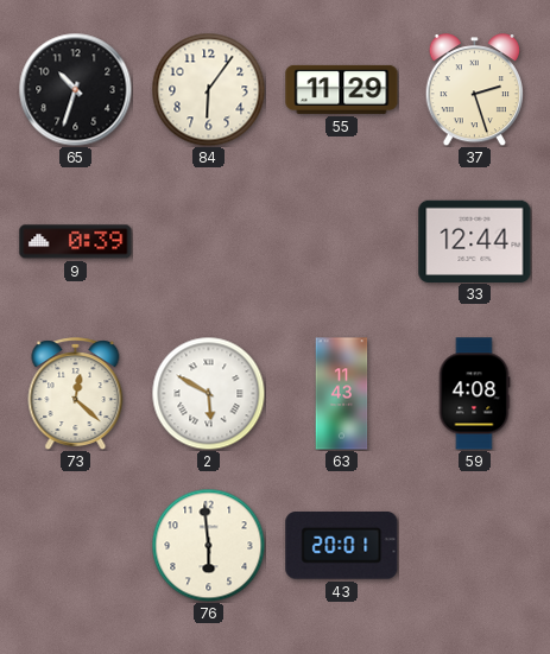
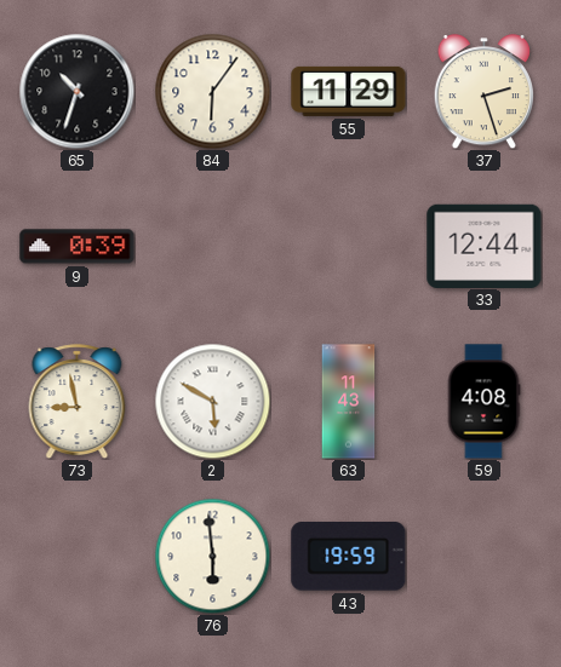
73: 12:22 -> 8:58 (78, 402)
43: 20:01 -> 19:59 (349, 557)
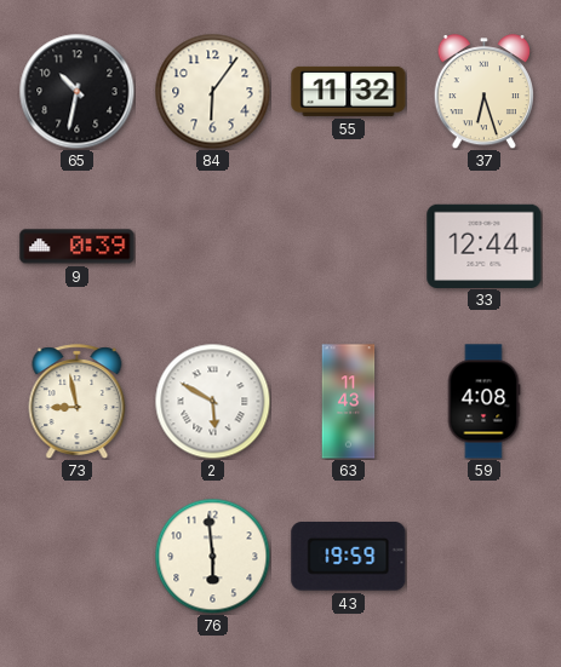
65: 10:33 -> 10:32 (76, 91)
55: 11:29 -> 11:32 (349, 91)
37: 2:27 -> 6:27 (483, 92)
